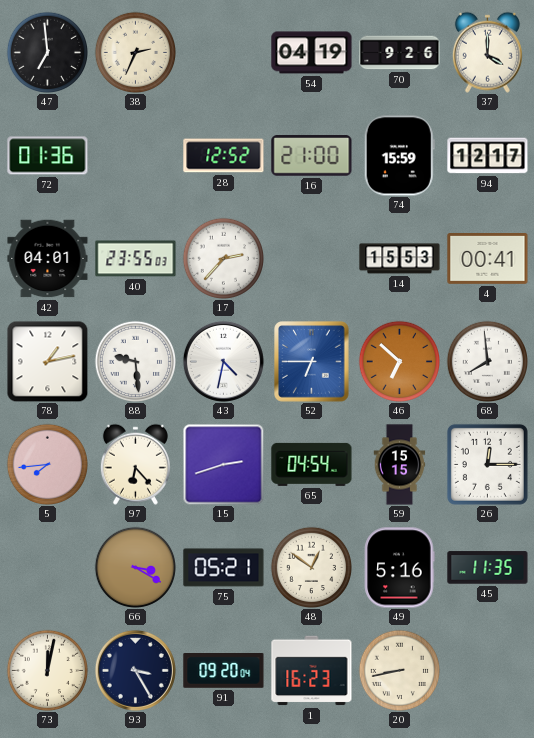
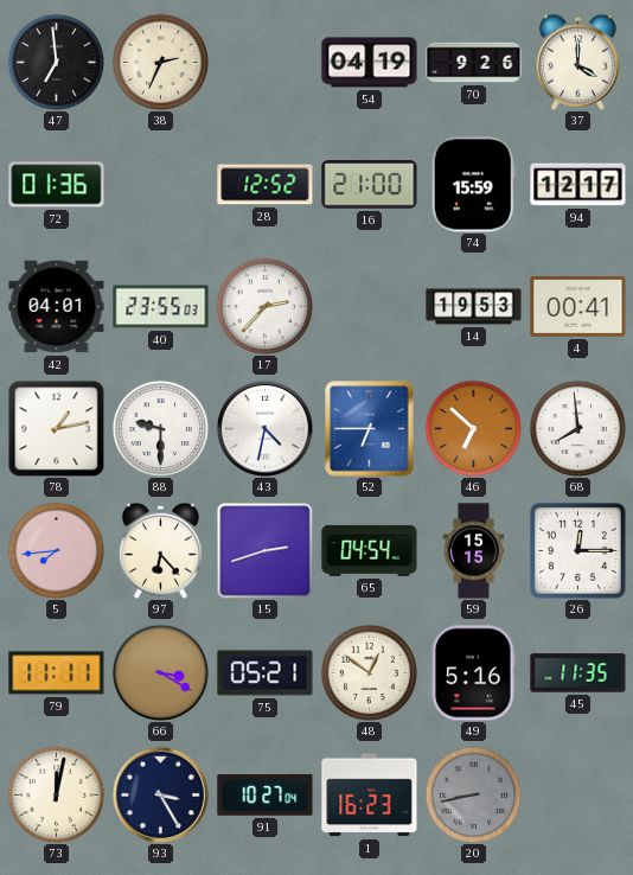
14: 15:53 -> 19:53 (474, 307)
88: 9:29 -> 9:30 (160, 428)
79: none -> 11:11 (57, 673)
91: 09:20 -> 10:27 (266, 796)
20 dial: cream -> grey (473, 794)
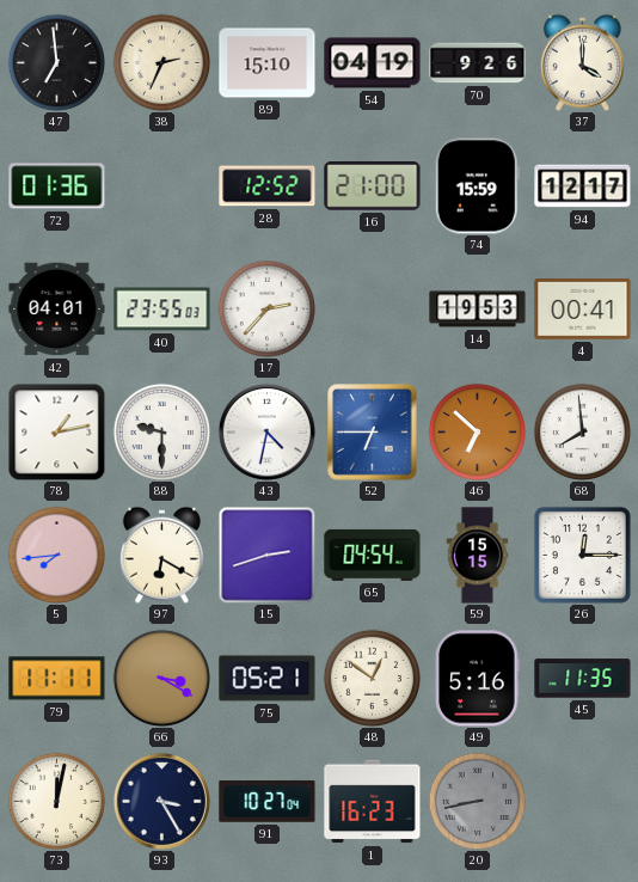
89: none -> 15:10 (268, 63)
97: 6:23 -> 6:20 (161, 555)
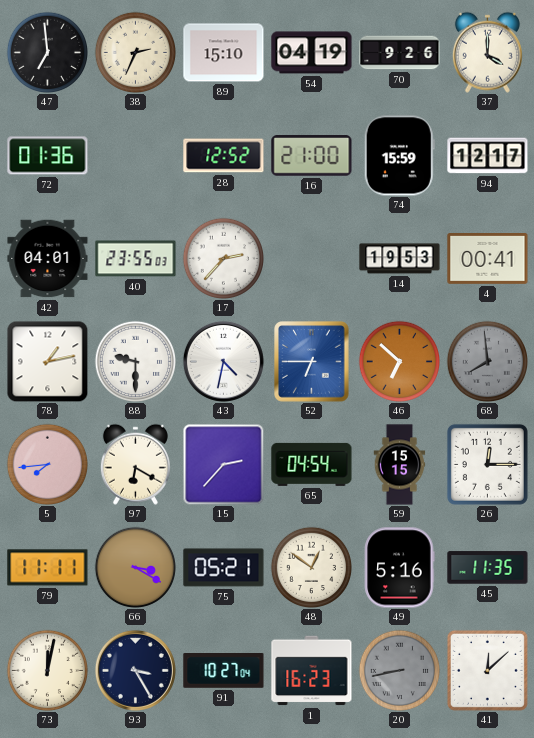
68 dial: white -> grey (487, 361)
15: 2:42 -> 2:37 (223, 464)
41: none -> 12:08 (487, 670)
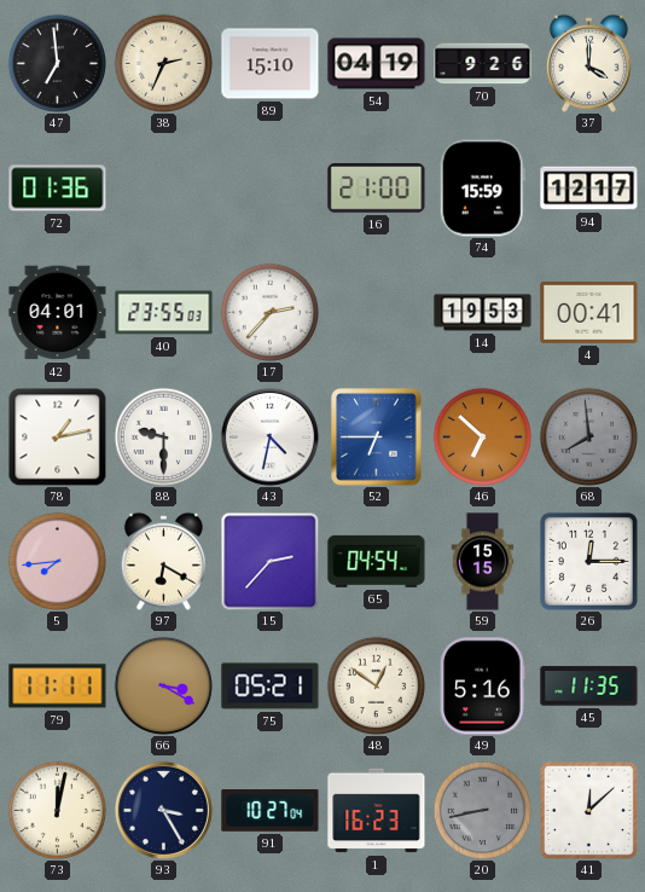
28: 12:52 -> none (224, 156)
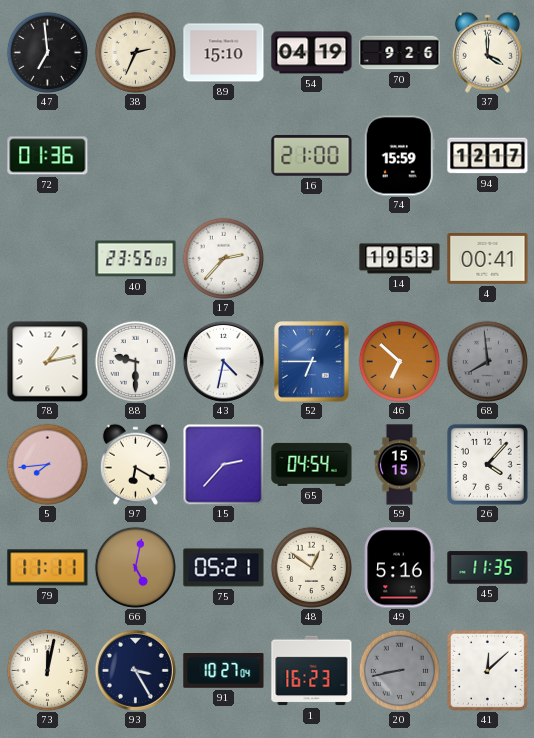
42: 04:01 -> none (58, 313)
26: 12:15 -> 4:07 (487, 464)
66: 3:20 -> 5:02 (135, 567)
